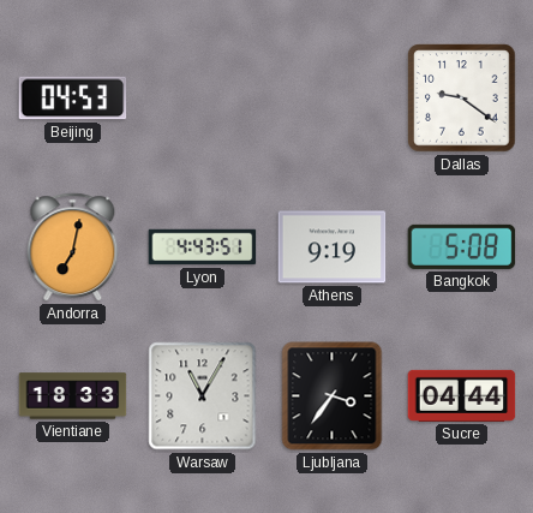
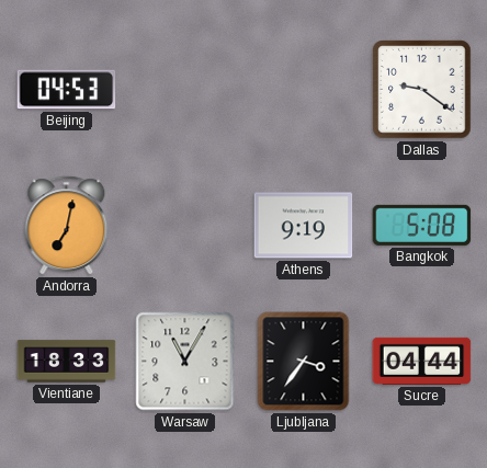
Lyon: 4:43 -> none (203, 247)
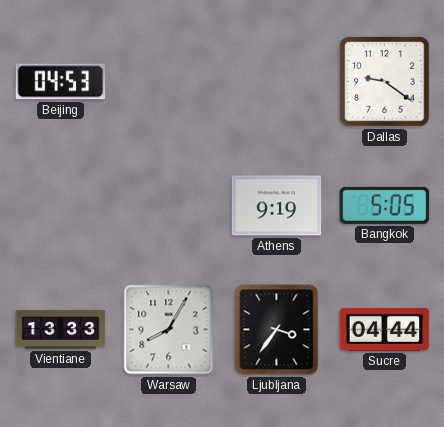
Andorra: 7:02 -> none (67, 226)
Bangkok: 5:08 -> 5:05 (385, 205)
Vientiane: 18:33 -> 13:33 (61, 330)
Warsaw: 11:05 -> 8:05 (169, 330)
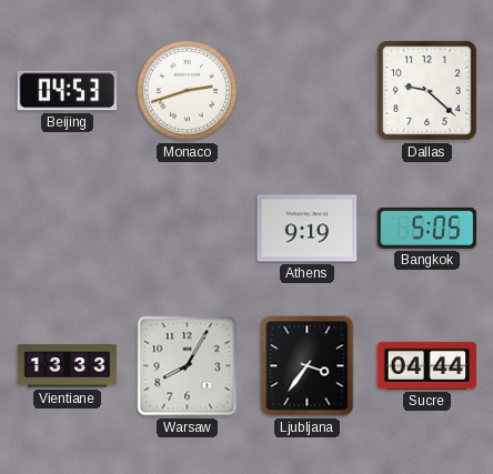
Monaco: none -> 2:42 (187, 90)
Dallas: 9:21 -> 9:22 (427, 91)
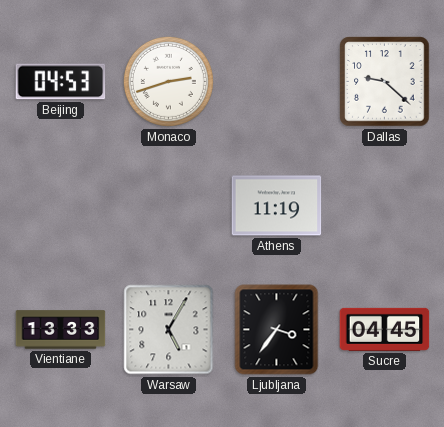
Athens: 9:19 -> 11:19 (277, 206)
Bangkok: 5:05 -> none (427, 228)
Warsaw: 8:05 -> 5:05 (169, 330)
Sucre: 04:44 -> 04:45 (385, 329)
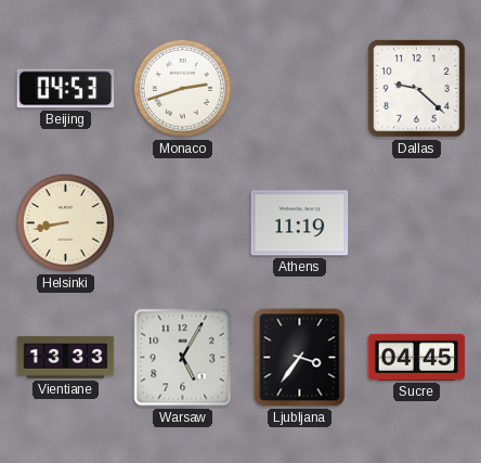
Helsinki: none -> 8:43 (65, 222)
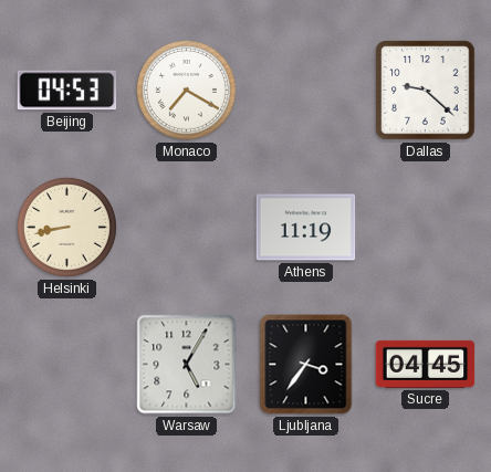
Monaco: 2:42 -> 7:20 (186, 90)
Vientiane: 13:33 -> none (66, 358)
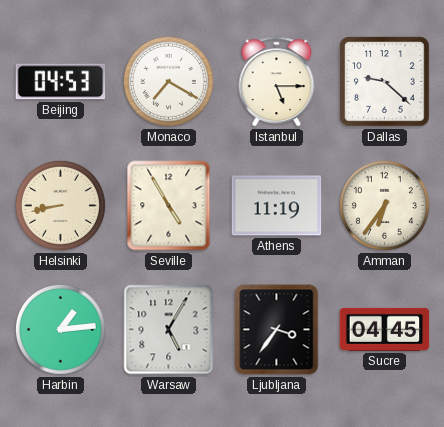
Istanbul: none -> 5:15 (277, 82)
Seville: none -> 4:55 (169, 206)
Amman: none -> 6:36 (384, 205)
Harbin: none -> 1:14 (60, 329)
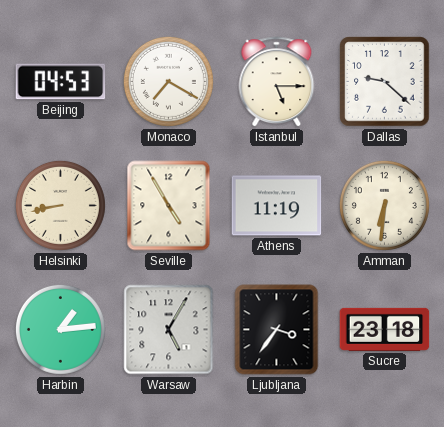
Amman: 6:36 -> 6:31 (384, 205)
Sucre: 04:45 -> 23:18 (385, 329)
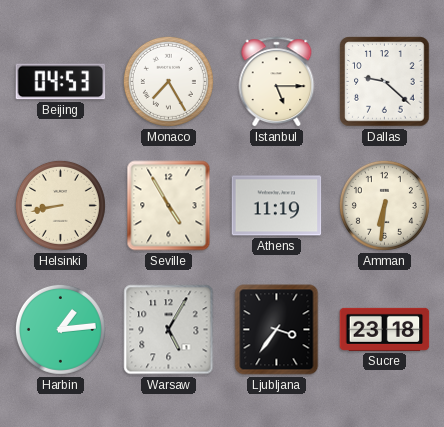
Monaco: 7:20 -> 7:25 (168, 81)
